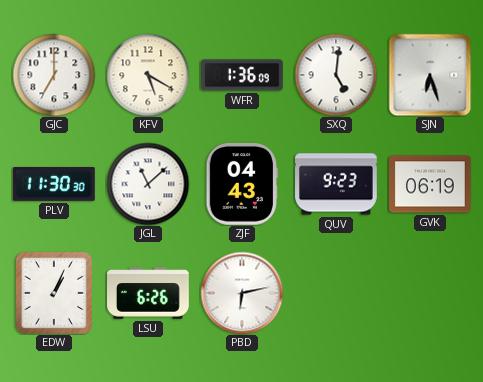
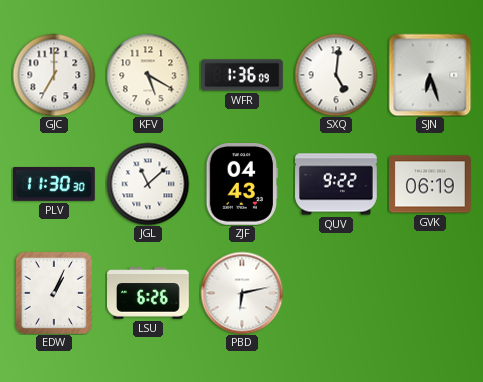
QUV: 9:23 -> 9:22 (336, 184)
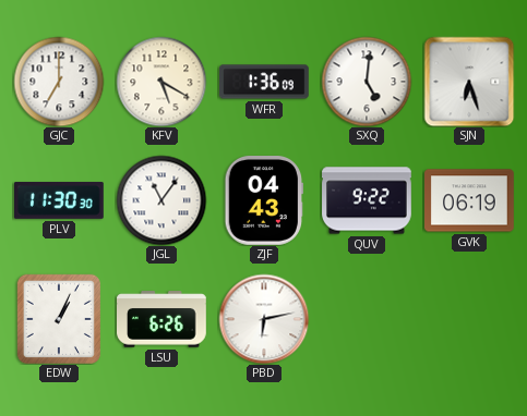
JGL: 11:08 -> 11:06 (161, 200)
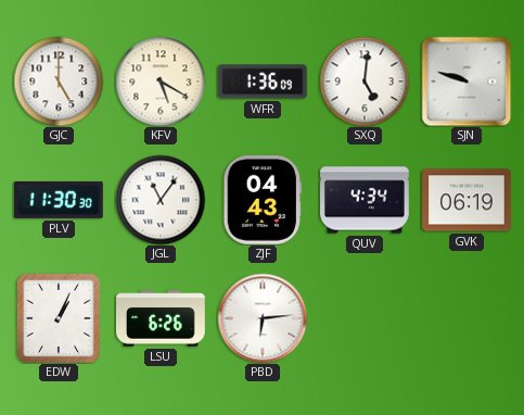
GJC: 7:00 -> 5:00 (59, 81)
SJN: 6:27 -> 9:48 (467, 81)
QUV: 9:22 -> 4:34 (365, 200)
PBD: 6:13 -> 6:14 (263, 318)
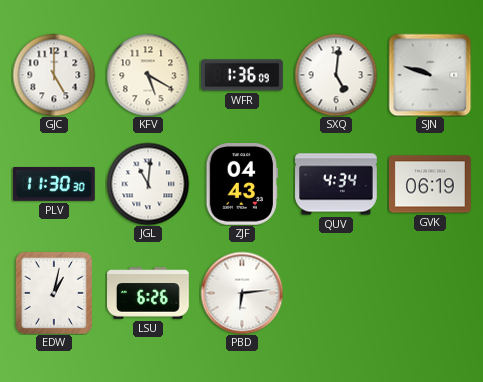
JGL: 11:06 -> 11:01 (148, 184)
EDW: 1:04 -> 1:02 (54, 293)
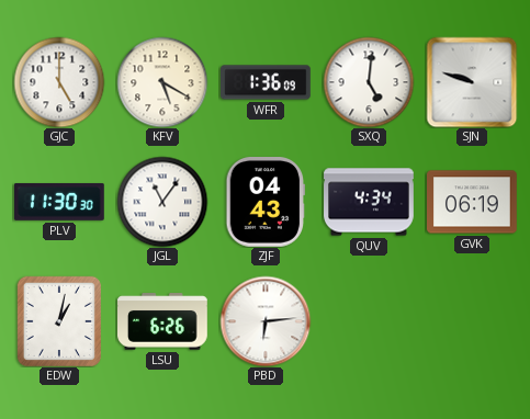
JGL: 11:01 -> 11:06 (162, 202)
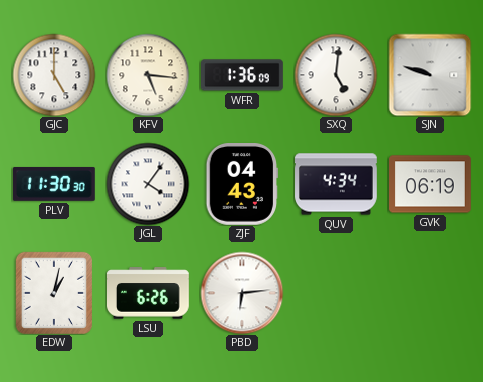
KFV: 5:20 -> 5:16 (148, 75)
JGL: 11:06 -> 4:06 (148, 184)
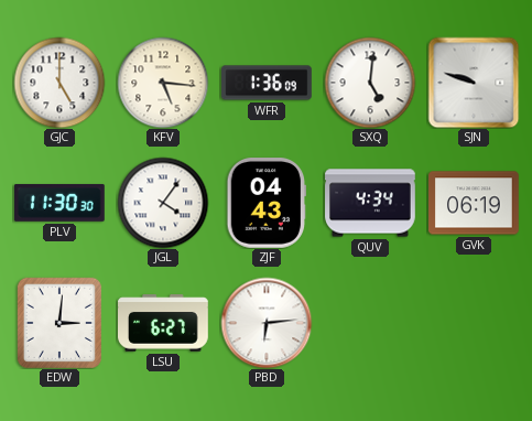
EDW: 1:02 -> 3:01 (59, 323)
LSU: 6:26 -> 6:27 (164, 323)
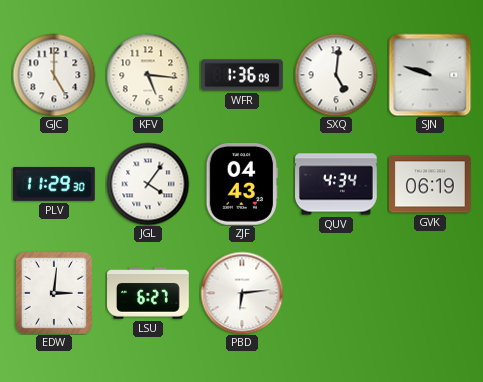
PLV: 11:30 -> 11:29 (54, 184)
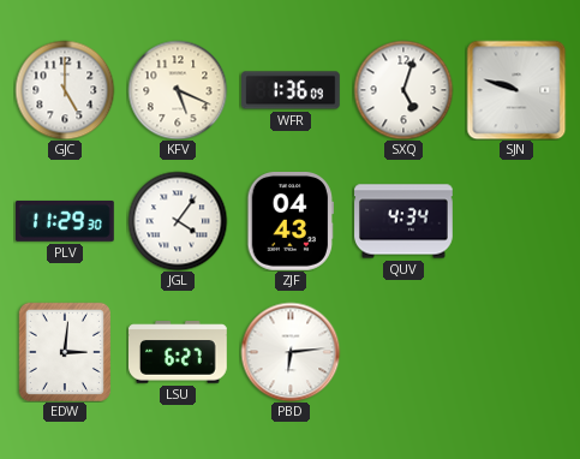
KFV: 5:16 -> 5:19 (178, 90)
SXQ: 5:01 -> 5:03 (403, 90)
GVK: 06:19 -> none (431, 184)
